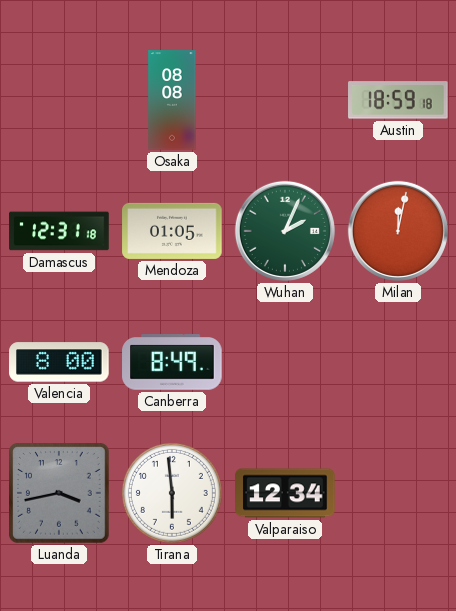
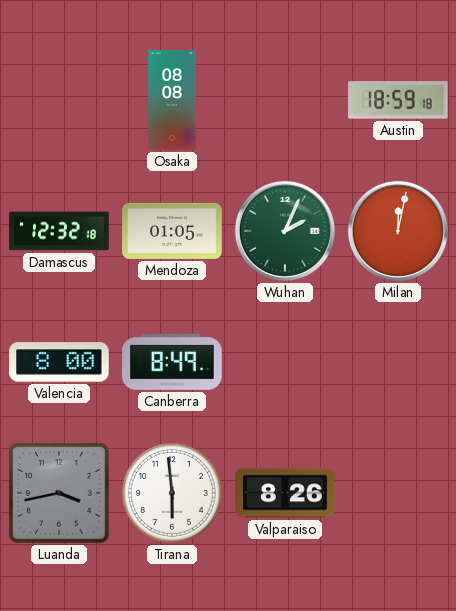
Damascus: 12:31 -> 12:32 (59, 231)
Valparaiso: 12:34 -> 8:26 (285, 493)
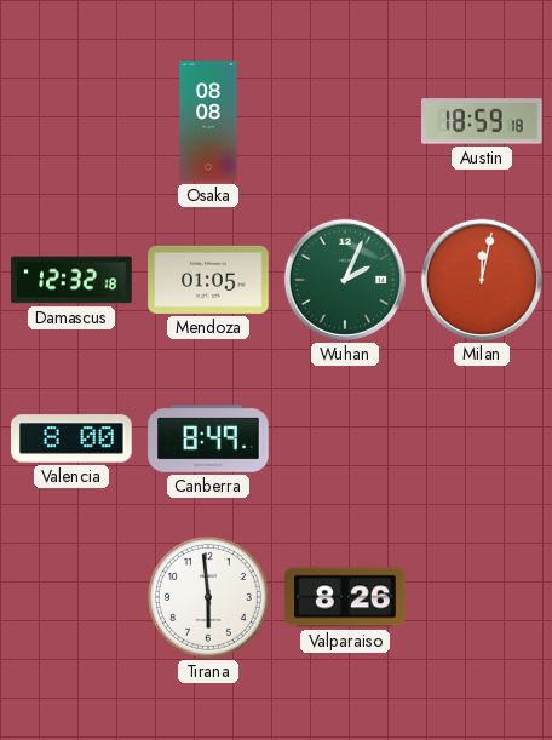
Luanda: 3:43 -> none (59, 493)
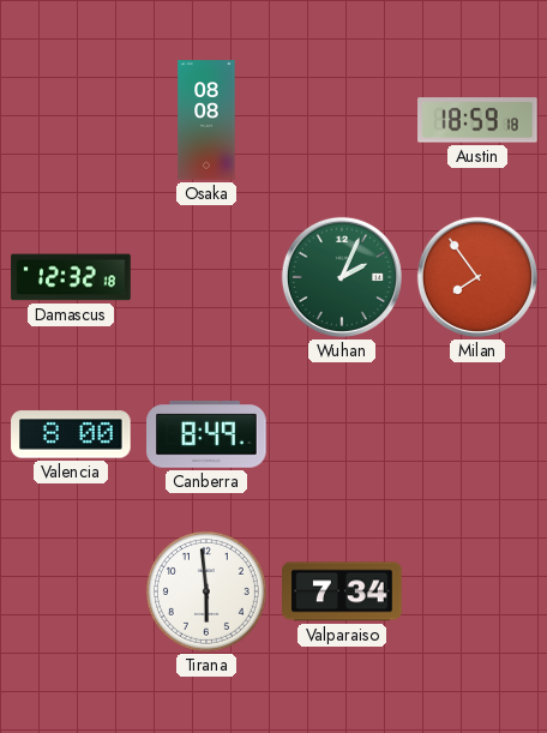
Mendoza: 01:05 -> none (208, 280)
Milan: 12:02 -> 7:54 (477, 277)
Valparaiso: 8:26 -> 7:34 (342, 591)
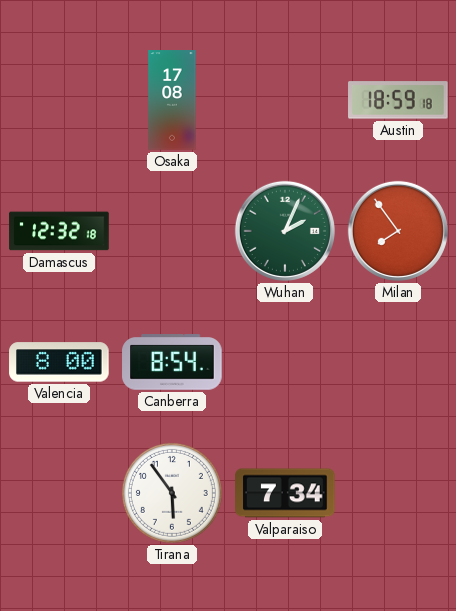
Osaka: 08:08 -> 17:08 (172, 100)
Canberra: 8:49 -> 8:54 (172, 362)
Tirana: 5:59 -> 5:54 (172, 493)
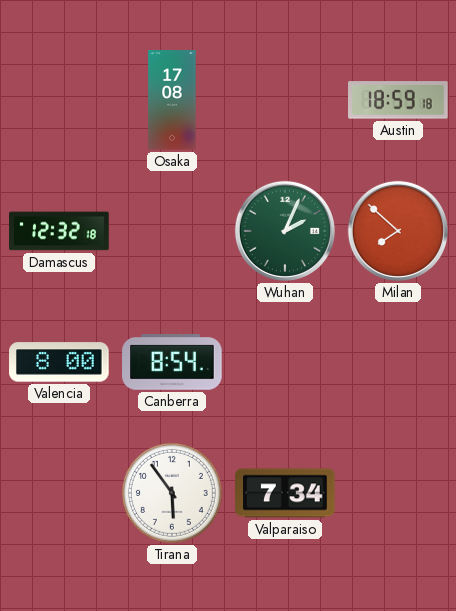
Milan: 7:54 -> 7:52 (398, 231)
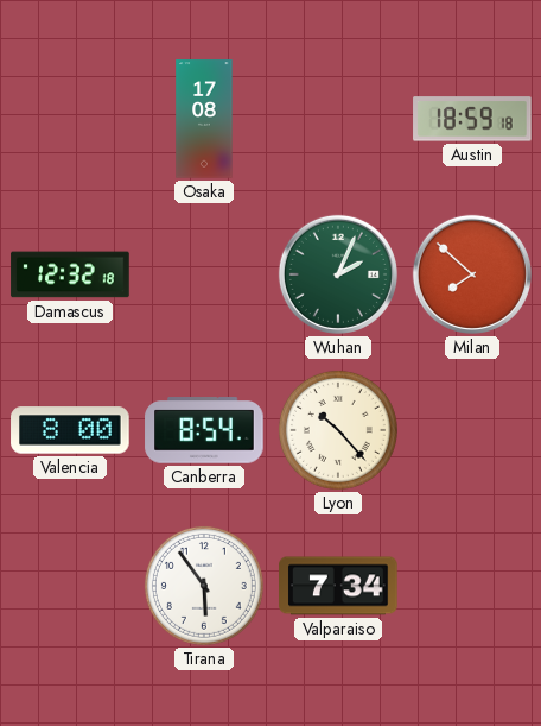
Lyon: none -> 10:23 (338, 430)
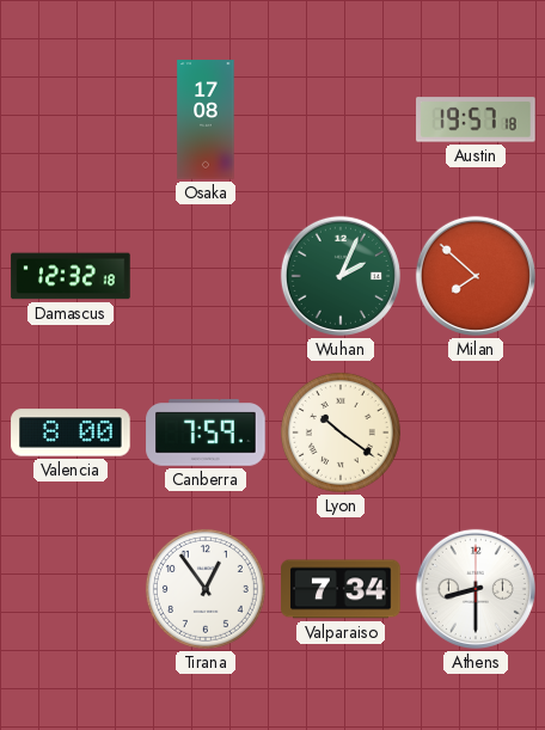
Austin: 18:59 -> 19:57 (476, 119)
Canberra: 8:54 -> 7:59 (206, 433)
Lyon: 10:23 -> 10:21 (341, 433)
Tirana: 5:54 -> 12:54 (206, 589)
Athens: none -> 8:30 (476, 589)
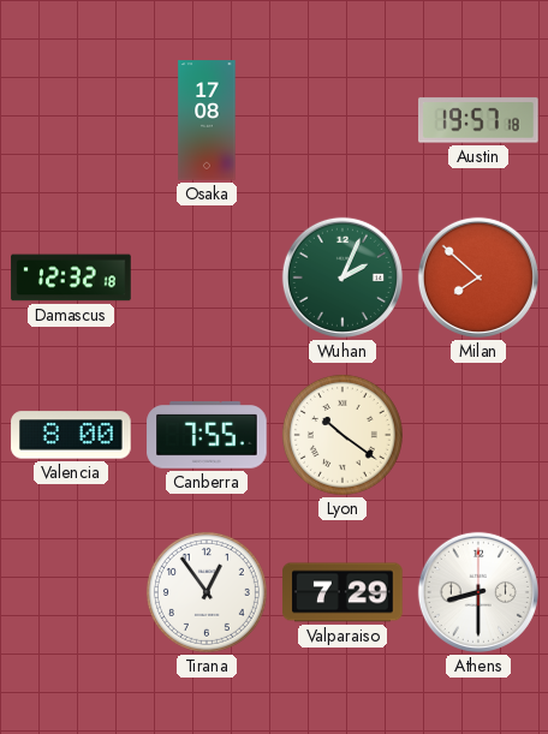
Canberra: 7:59 -> 7:55 (207, 435)
Valparaiso: 7:34 -> 7:29 (342, 592)
